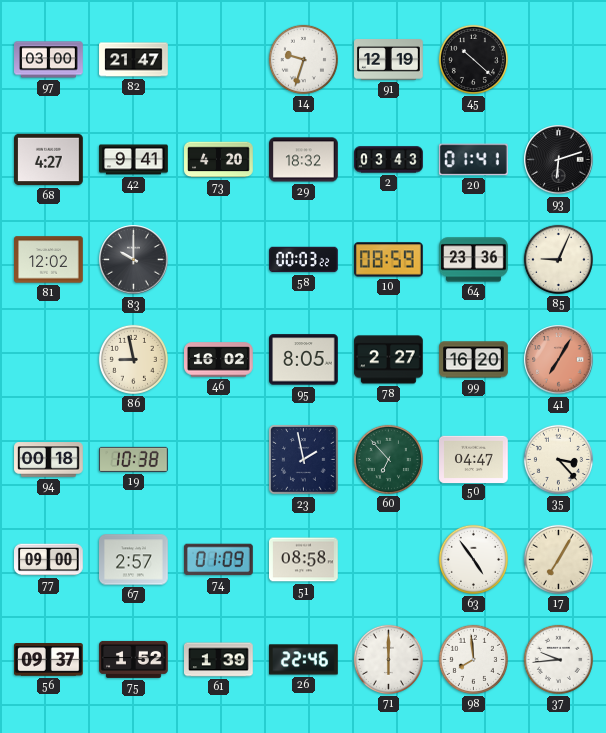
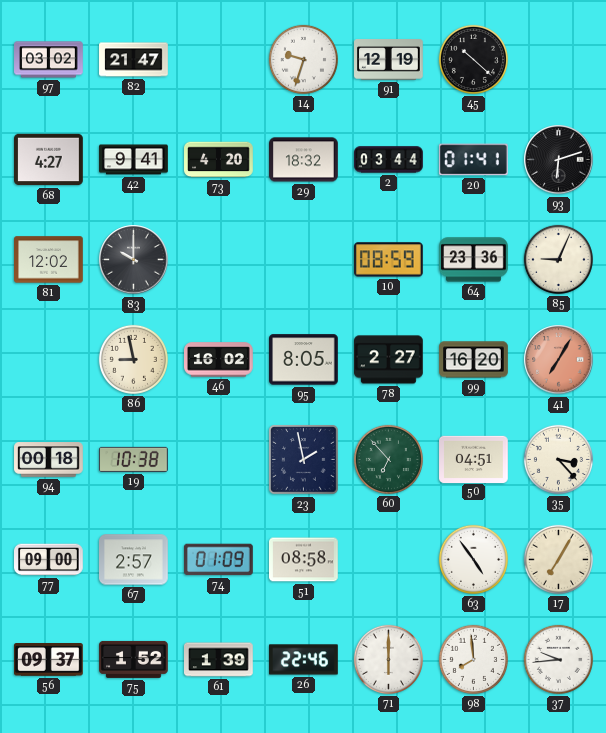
97: 03:00 -> 03:02 (49, 60)
2: 03:43 -> 03:44 (389, 160)
58: 00:03 -> none (304, 260)
50: 04:47 -> 04:51 (474, 459)
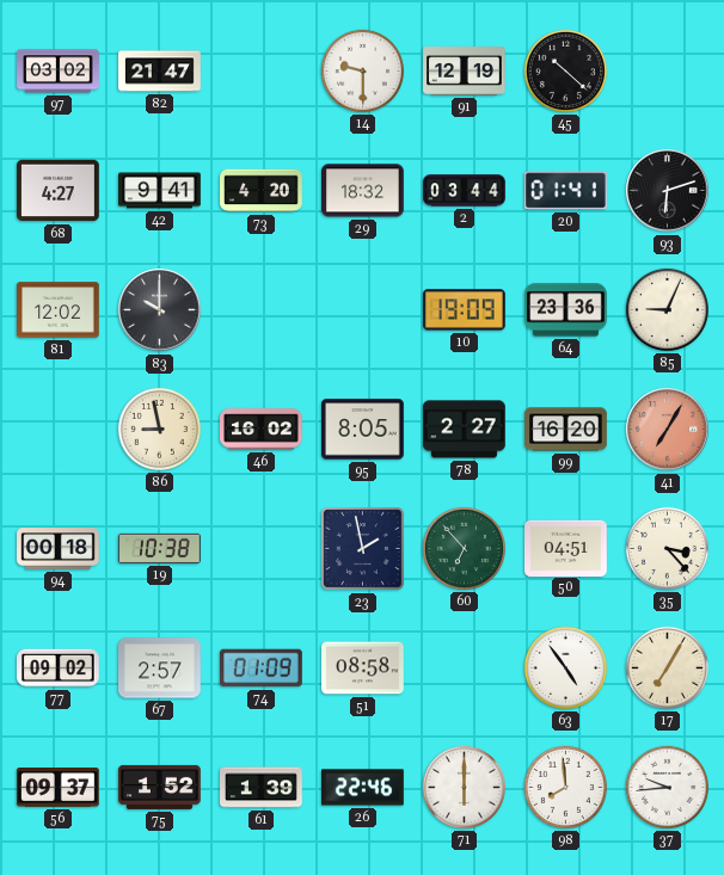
14: 9:33 -> 9:30 (362, 70)
10: 08:59 -> 19:09 (465, 310)
77: 09:00 -> 09:02 (59, 668)
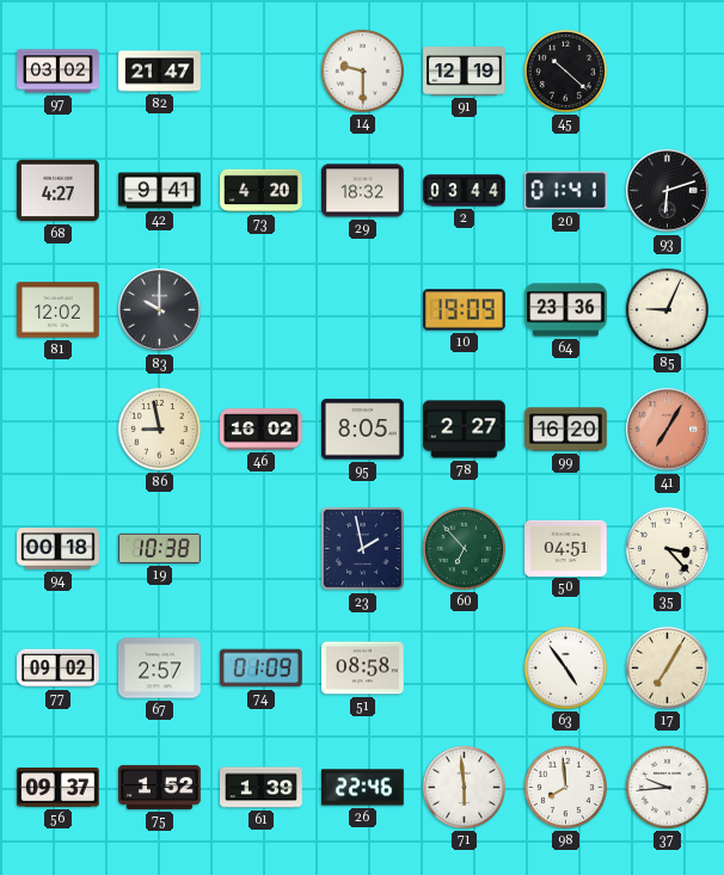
71: 6:00 -> 5:59 (464, 787)
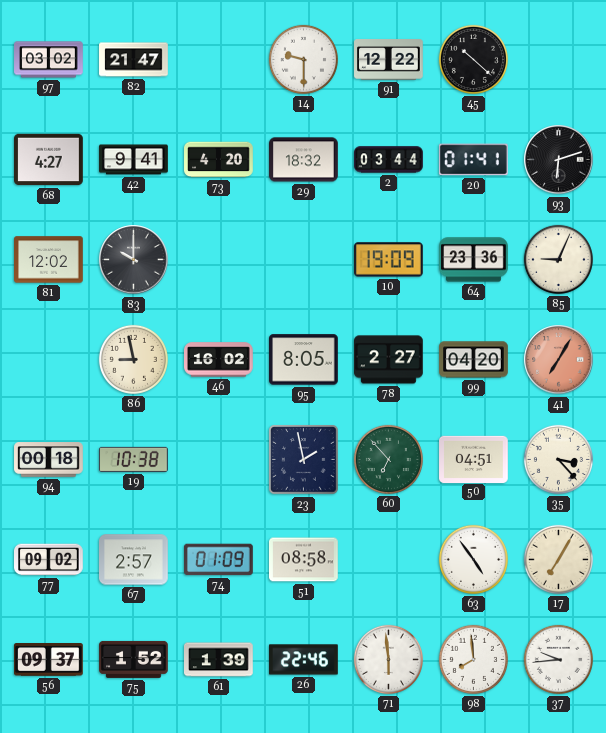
91: 12:19 -> 12:22 (389, 60)
99: 16:20 -> 04:20 (474, 360)
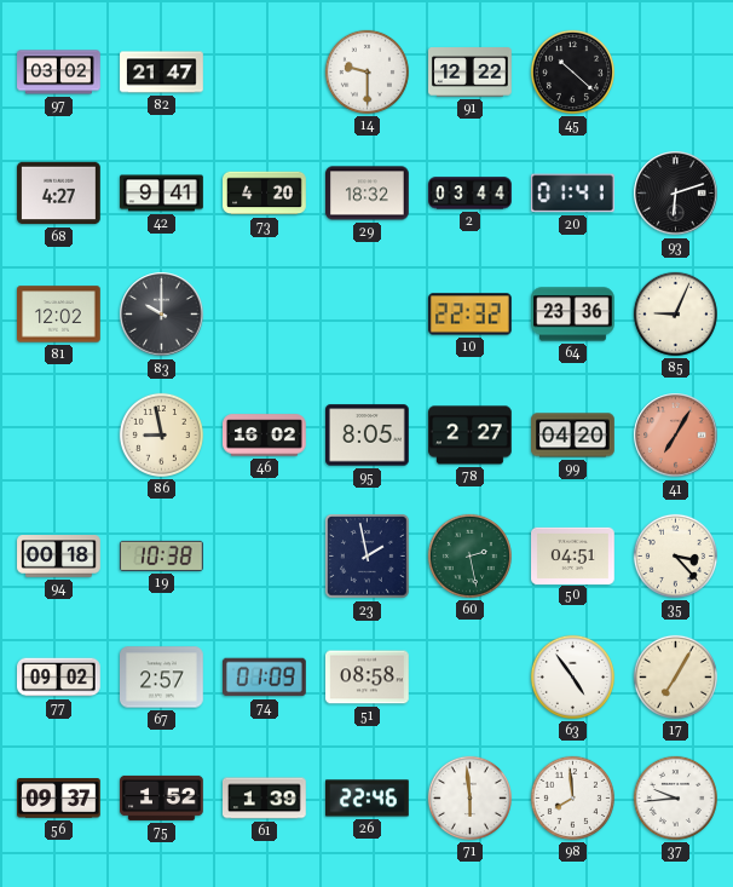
10: 19:09 -> 22:32 (471, 315)
60: 6:53 -> 2:28 (469, 555)
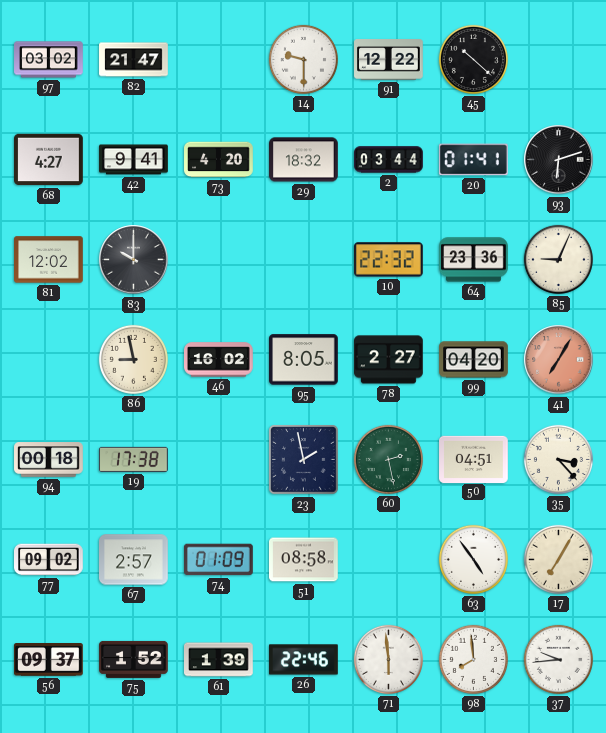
19: 10:38 -> 17:38 (134, 459)
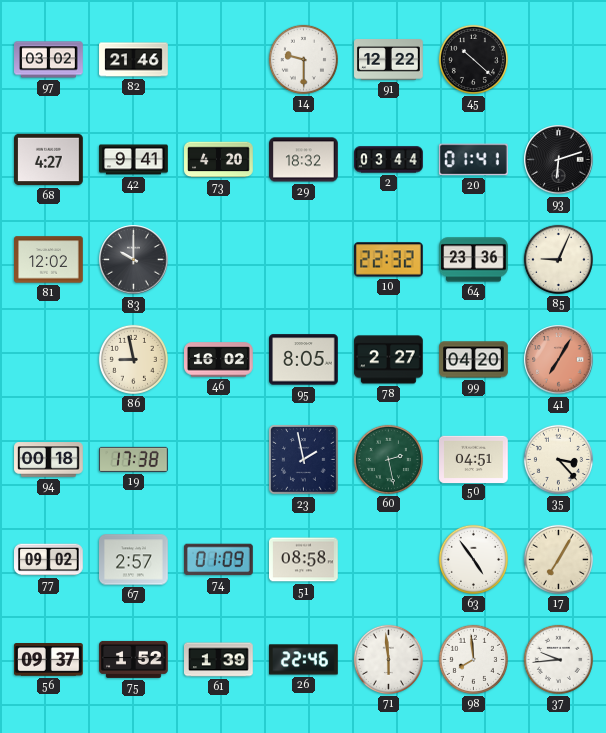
82: 21:47 -> 21:46 (134, 60)
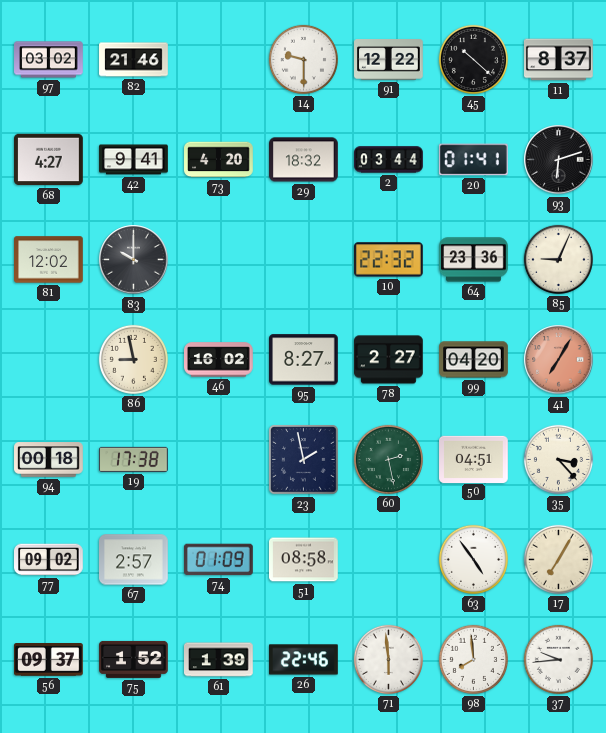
11: none -> 8:37 (559, 60)
95: 8:05 -> 8:27 (304, 360)
